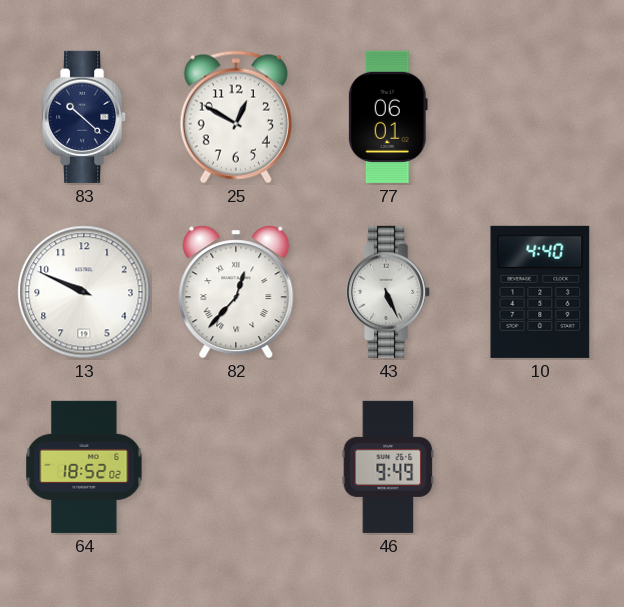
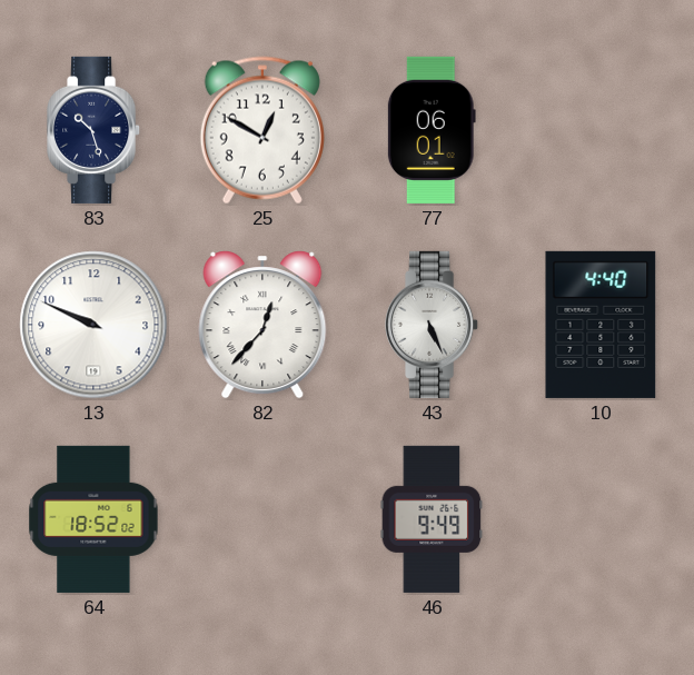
83: 10:22 -> 10:27 (95, 130)
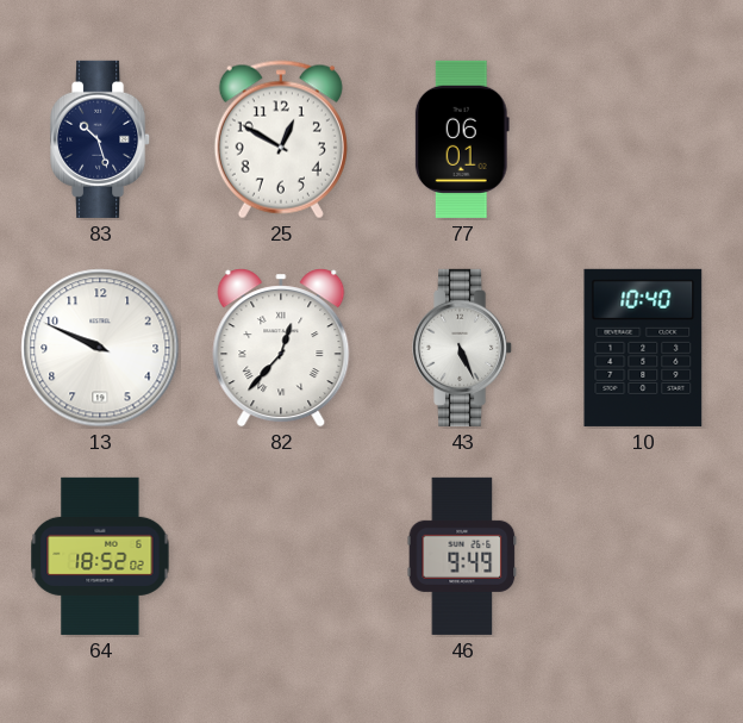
10: 4:40 -> 10:40 (643, 348)
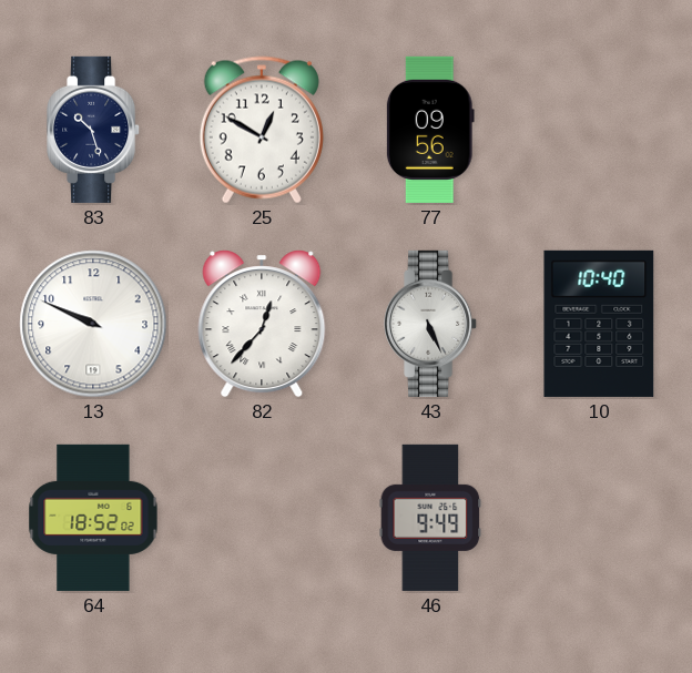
77: 06:01 -> 09:56 (430, 130)
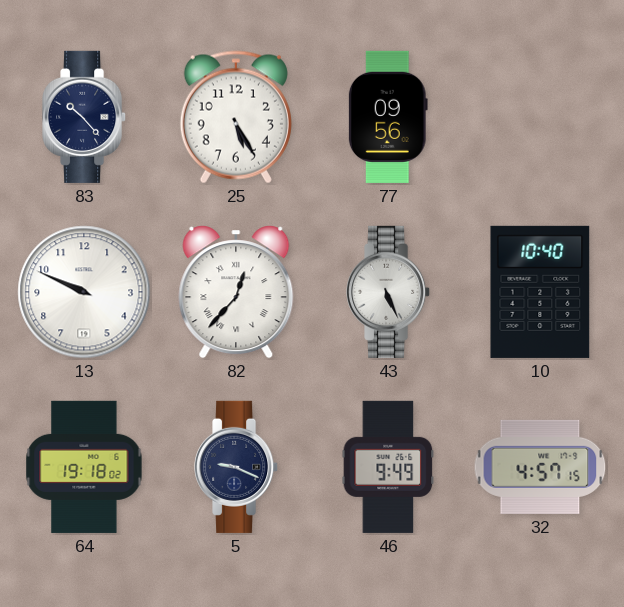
83: 10:27 -> 10:23 (85, 117)
25: 12:50 -> 5:25 (236, 117)
64: 18:52 -> 19:18 (84, 467)
5: none -> 9:19 (237, 467)
32: none -> 4:57 (540, 467)
